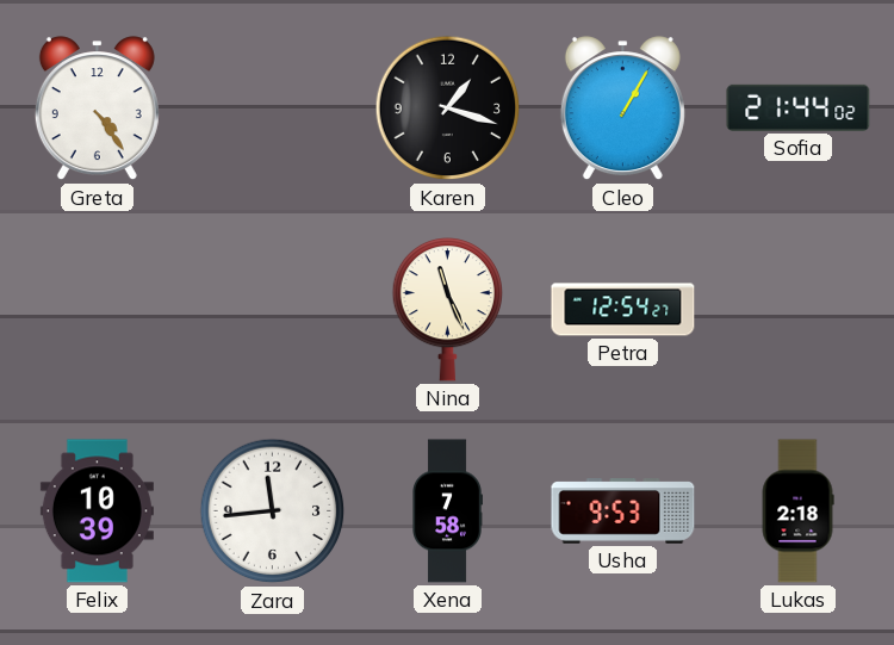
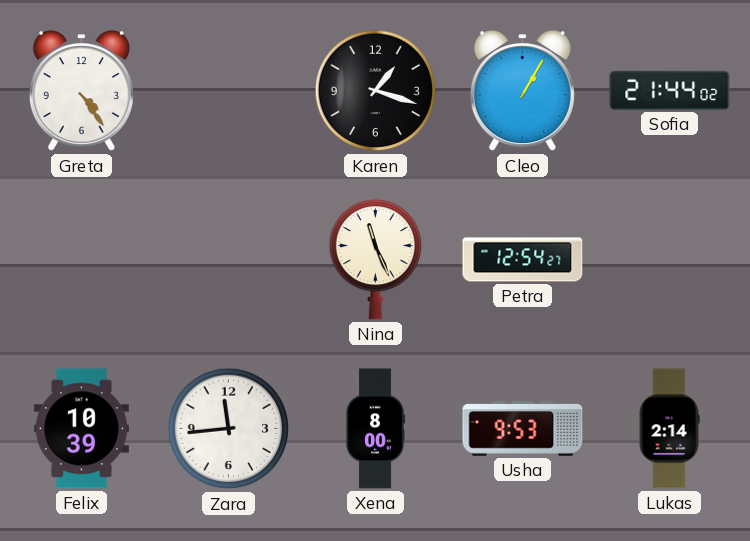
Xena: 7:58 -> 8:00 (375, 429)
Lukas: 2:18 -> 2:14 (669, 429)
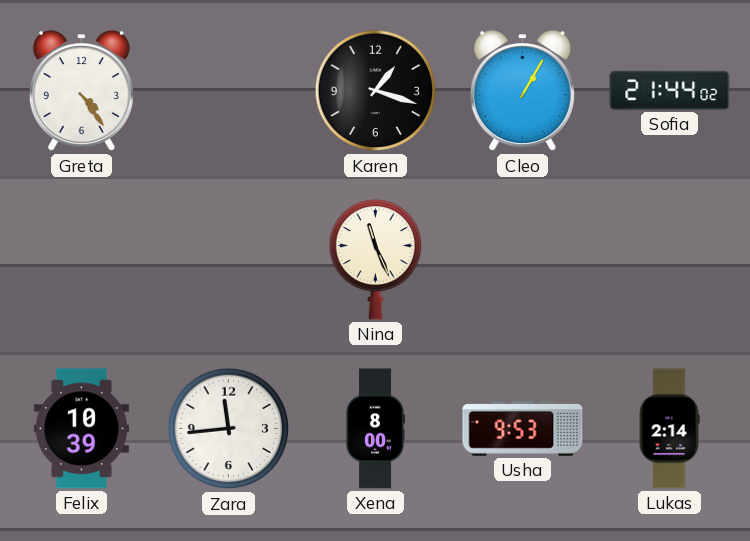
Petra: 12:54 -> none (523, 260)
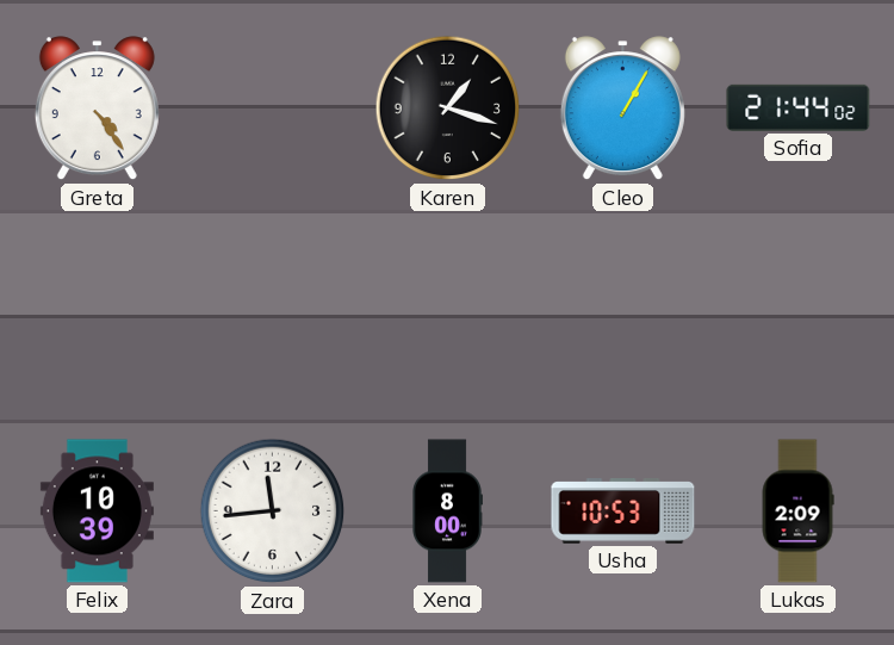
Nina: 11:26 -> none (375, 260)
Usha: 9:53 -> 10:53 (623, 511)
Lukas: 2:14 -> 2:09 (797, 511)
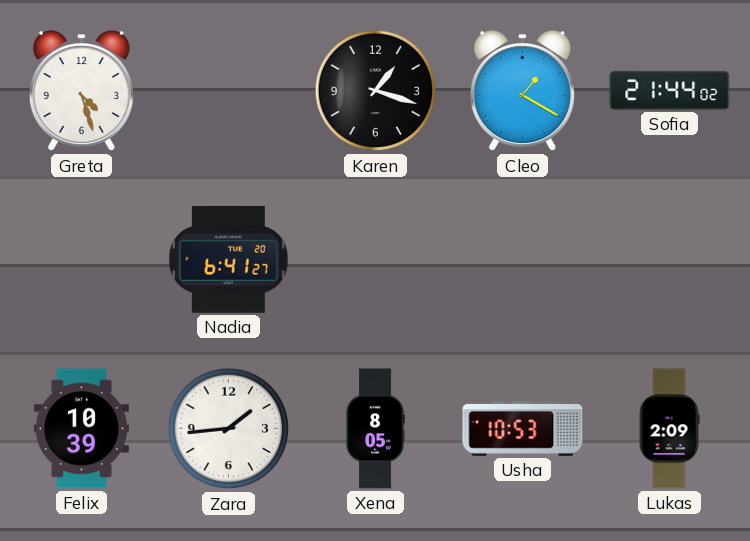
Greta: 4:24 -> 4:27 (81, 91)
Cleo: 1:05 -> 1:20 (522, 91)
Nadia: none -> 6:41 (228, 259)
Zara: 11:44 -> 1:44 (229, 429)
Xena: 8:00 -> 8:05 (375, 429)
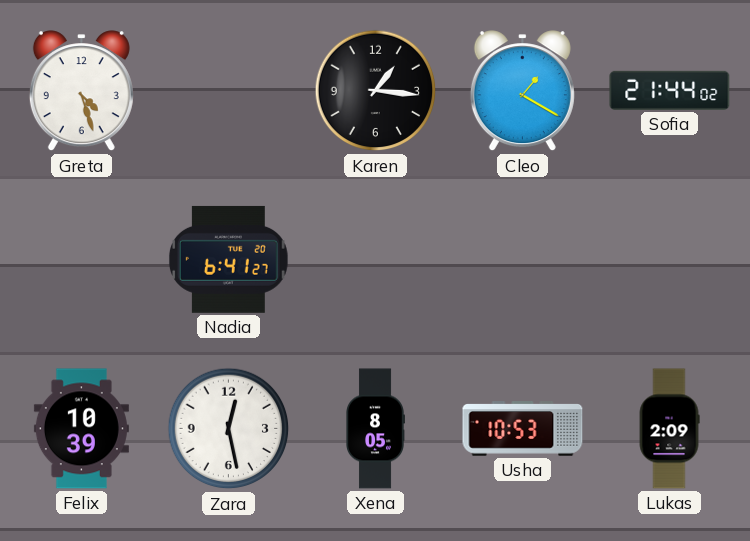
Karen: 1:18 -> 1:16 (376, 91)
Zara: 1:44 -> 12:28 (229, 429)
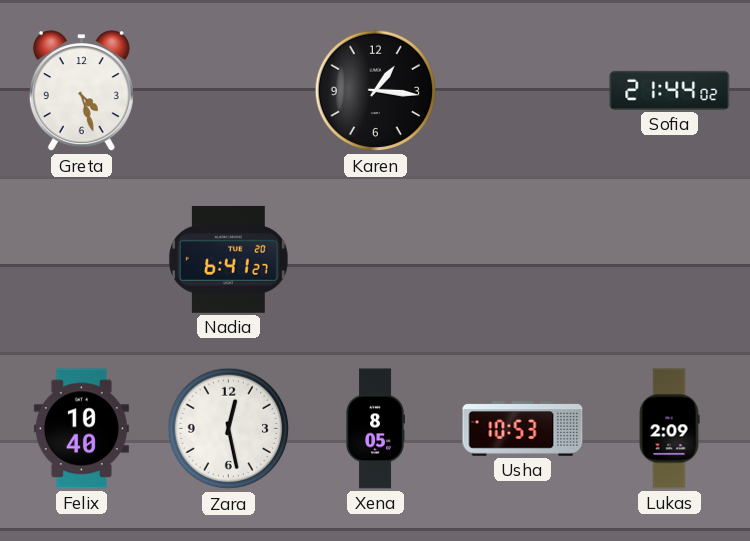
Cleo: 1:20 -> none (522, 91)
Felix: 10:39 -> 10:40 (81, 429)
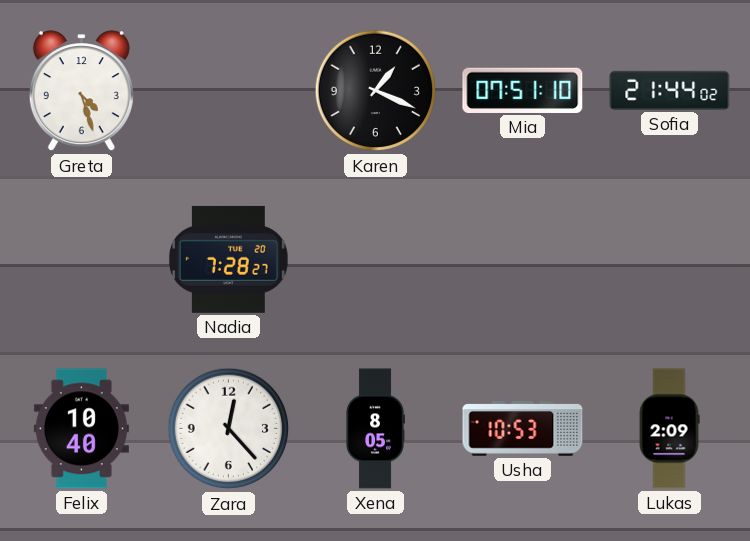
Karen: 1:16 -> 1:19 (376, 91)
Mia: none -> 07:51 (523, 90)
Nadia: 6:41 -> 7:28 (228, 259)
Zara: 12:28 -> 12:23 (229, 429)
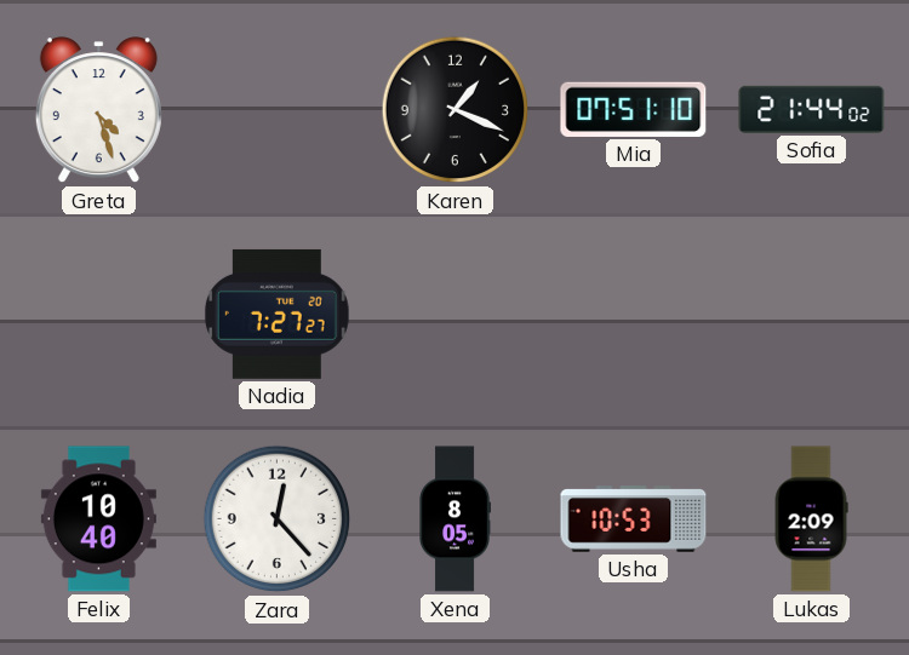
Nadia: 7:28 -> 7:27 (276, 314)
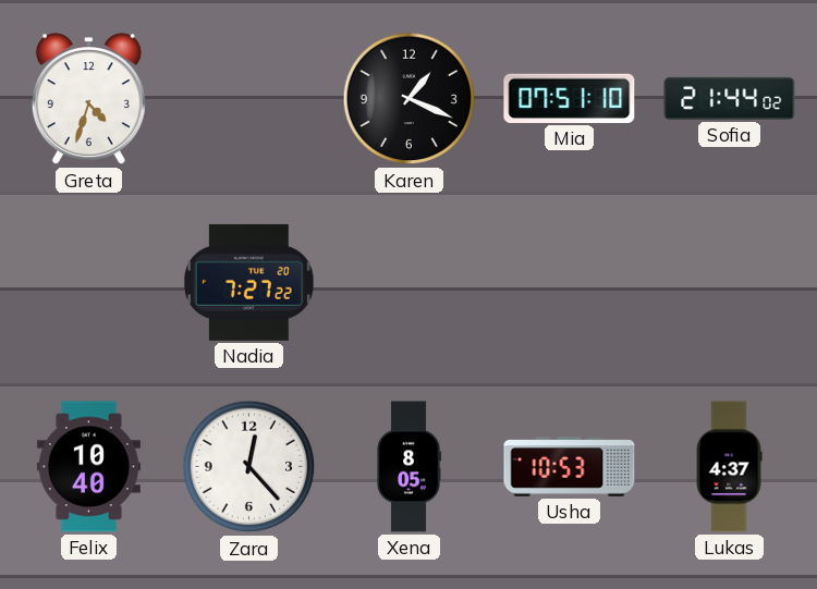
Greta: 4:27 -> 4:33 (88, 99)
Nadia: 7:27:27 -> 7:27:22 (248, 282)
Lukas: 2:09 -> 4:37 (729, 467)
